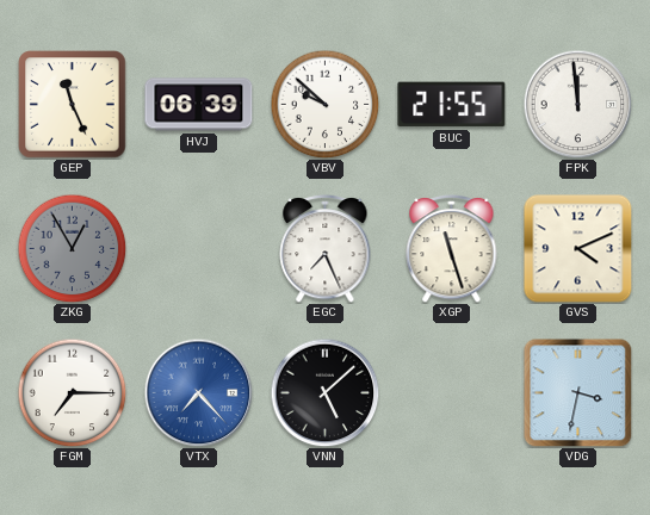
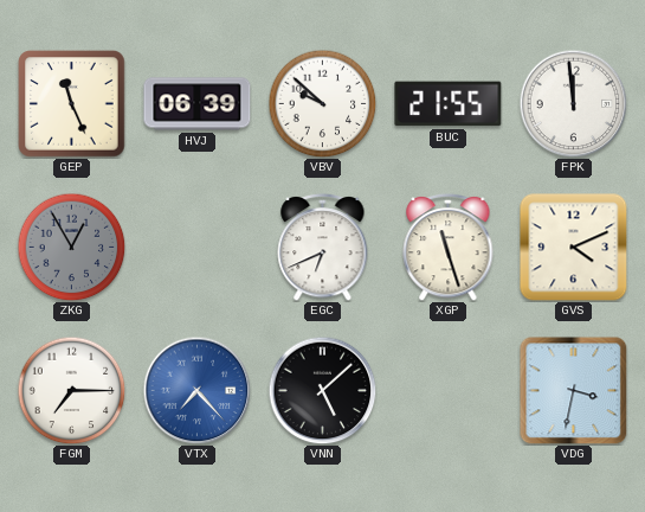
EGC: 7:26 -> 6:41 (323, 247)
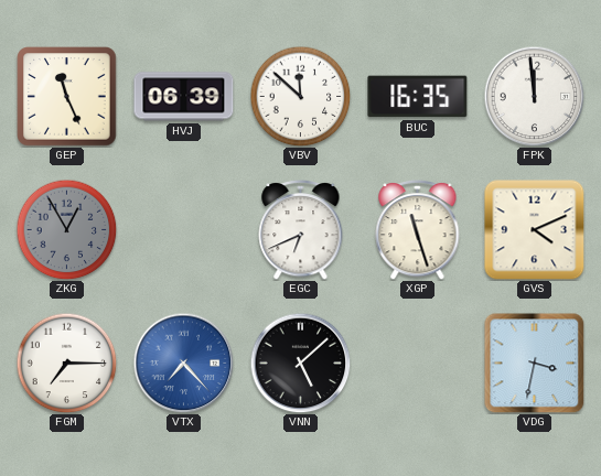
VBV: 9:52 -> 11:52 (300, 96)
BUC: 21:55 -> 16:35 (418, 97)
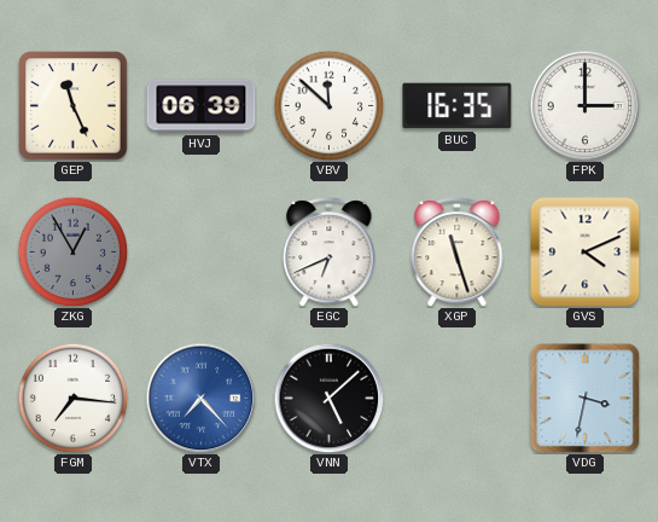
FPK: 11:59 -> 3:00 (584, 105)
FGM: 7:15 -> 7:16 (72, 398)
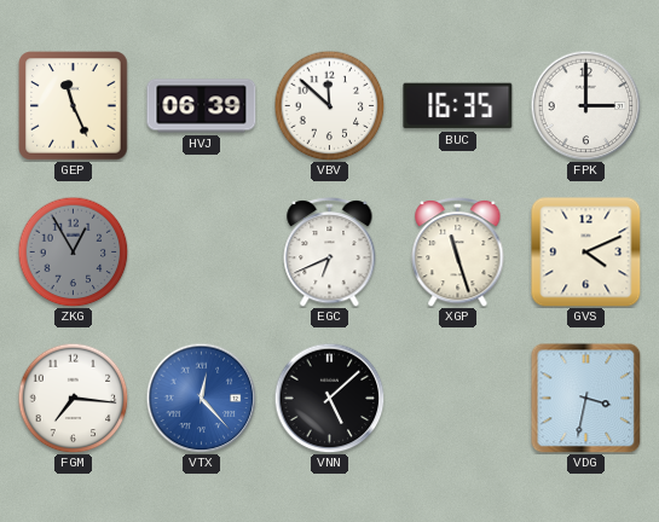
VTX: 7:23 -> 12:23 (201, 398)
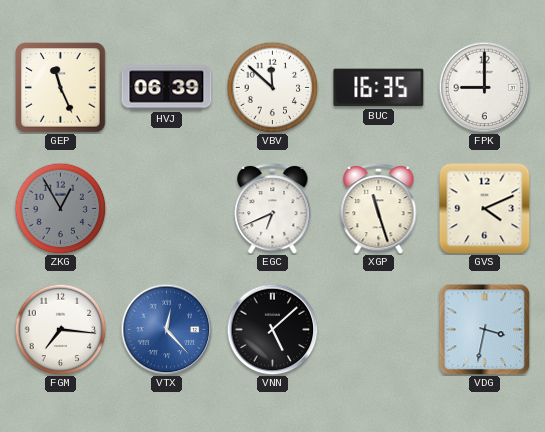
FPK: 3:00 -> 9:00 (484, 87)
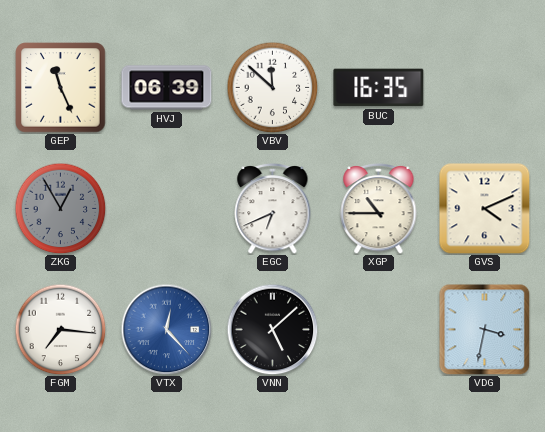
FPK: 9:00 -> none (484, 87)
XGP: 11:27 -> 10:45 (379, 208)
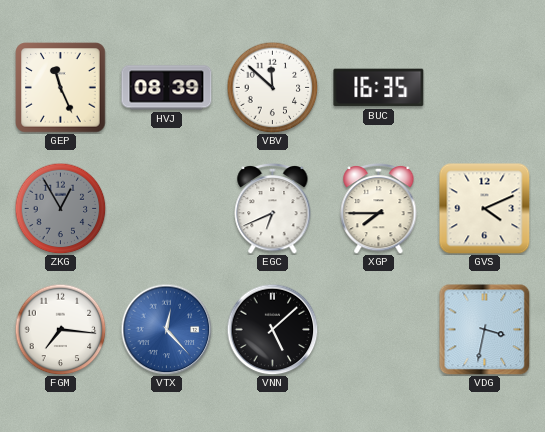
HVJ: 06:39 -> 08:39 (167, 88)
XGP: 10:45 -> 7:45 (379, 208)
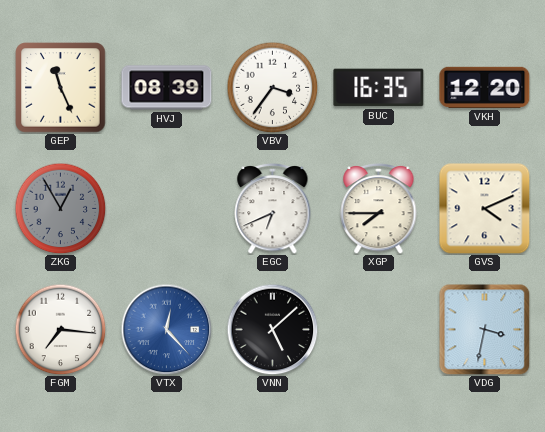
VBV: 11:52 -> 3:36 (272, 87)
VKH: none -> 12:20 (485, 87)
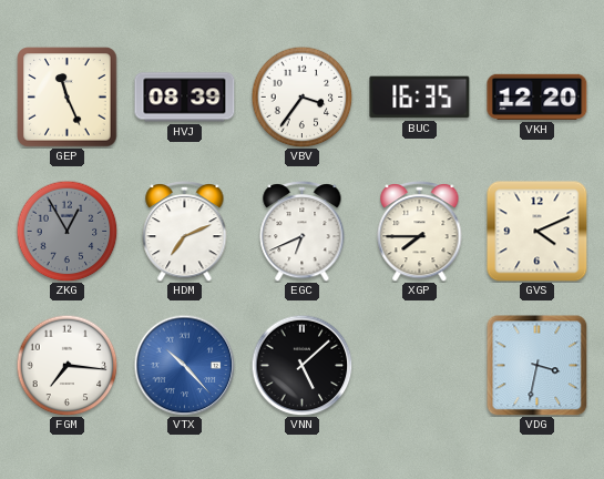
HDM: none -> 7:11 (185, 231)
VTX: 12:23 -> 10:23 (184, 365)
